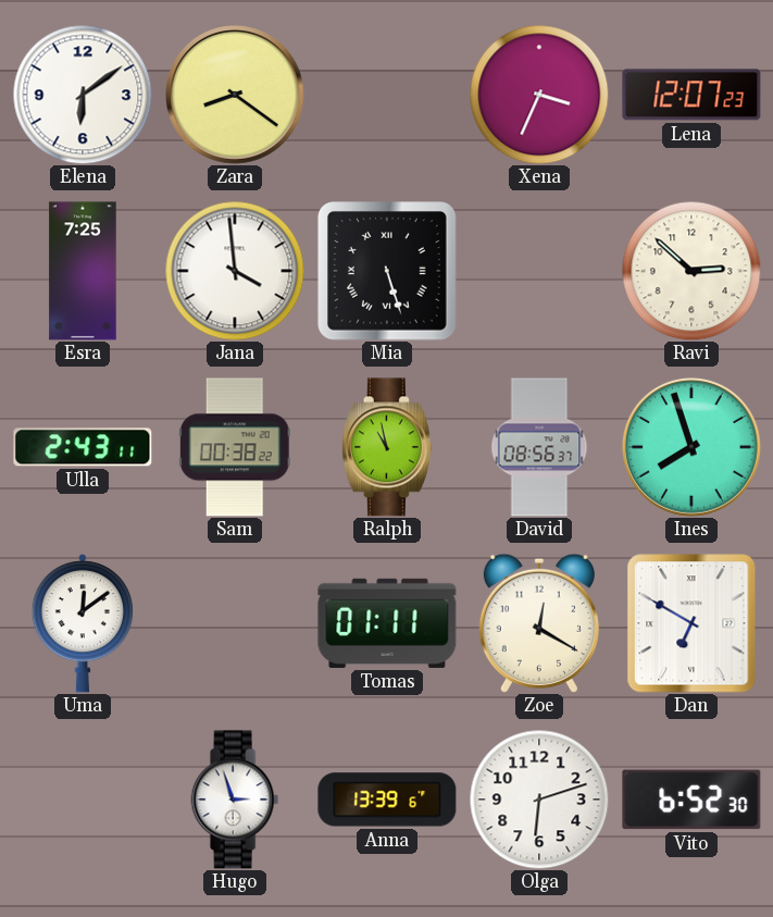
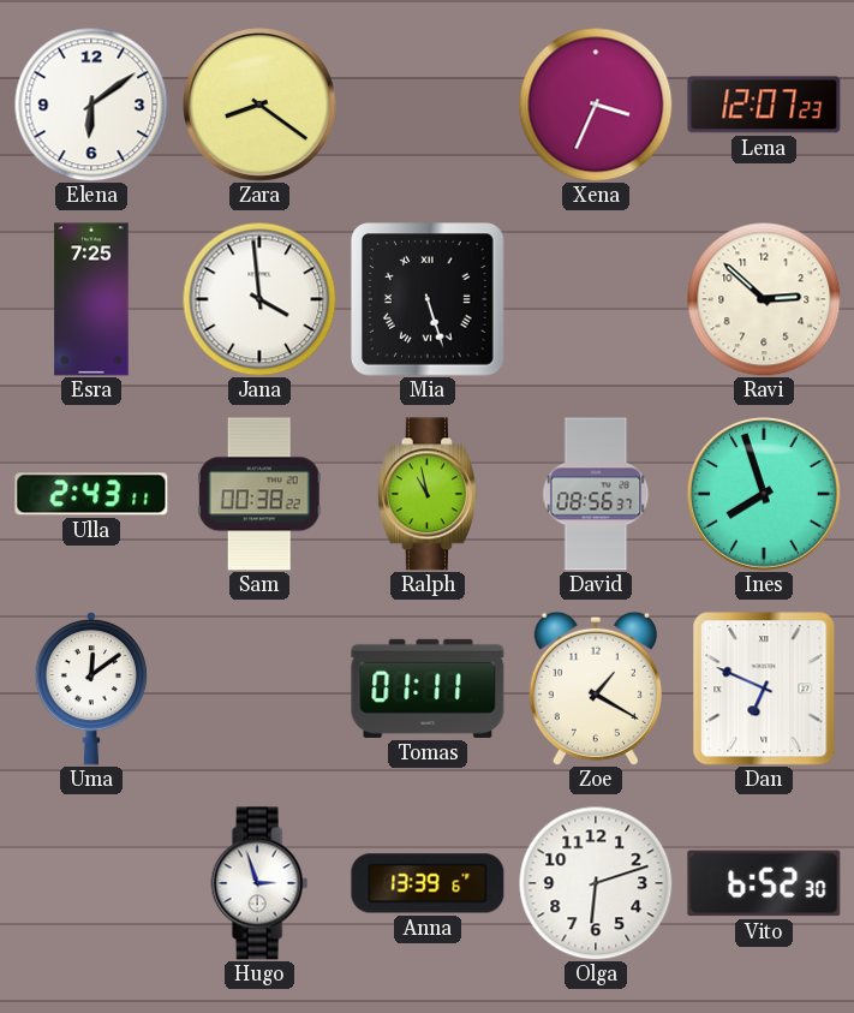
Zoe: 12:20 -> 1:20 (596, 689)
Dan: 6:50 -> 6:49 (764, 689)
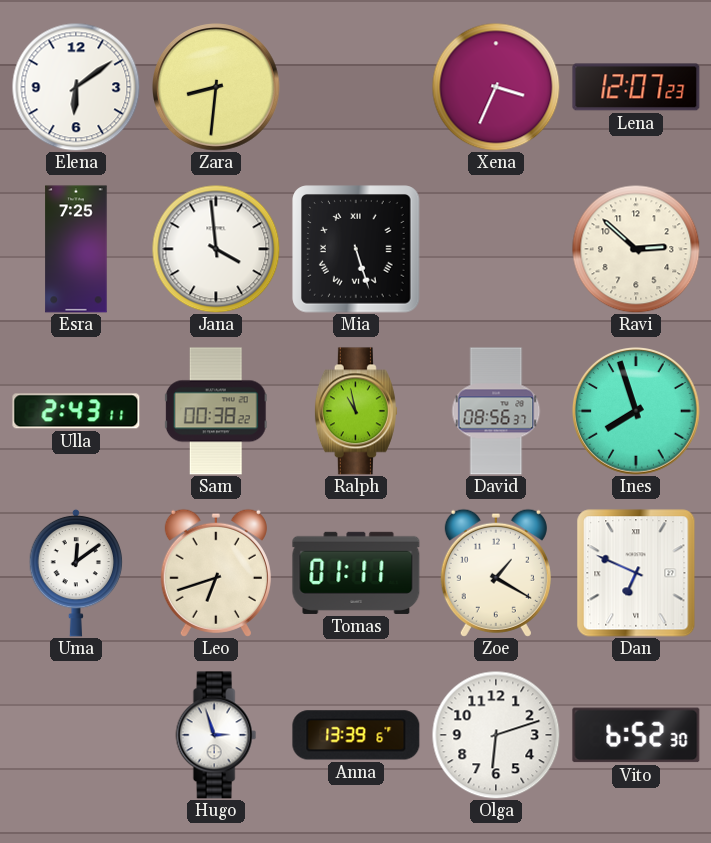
Zara: 8:21 -> 8:31 (217, 88)
Leo: none -> 6:42 (216, 573)
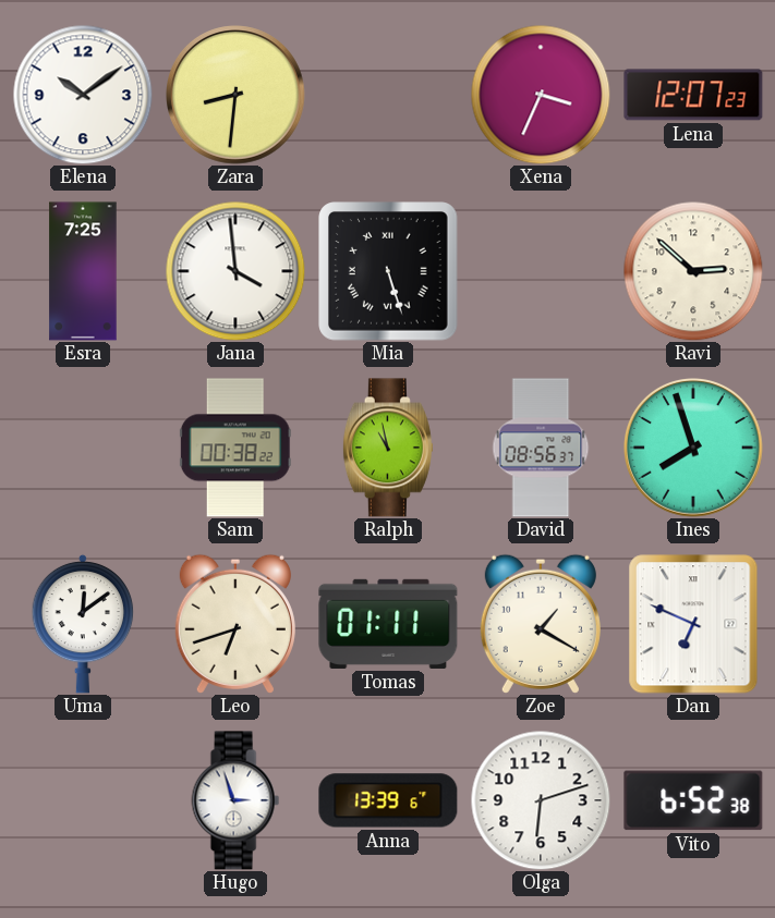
Elena: 6:09 -> 10:09 (83, 95)
Ulla: 2:43 -> none (76, 411)
Vito: 6:52:30 -> 6:52:38 (693, 800)
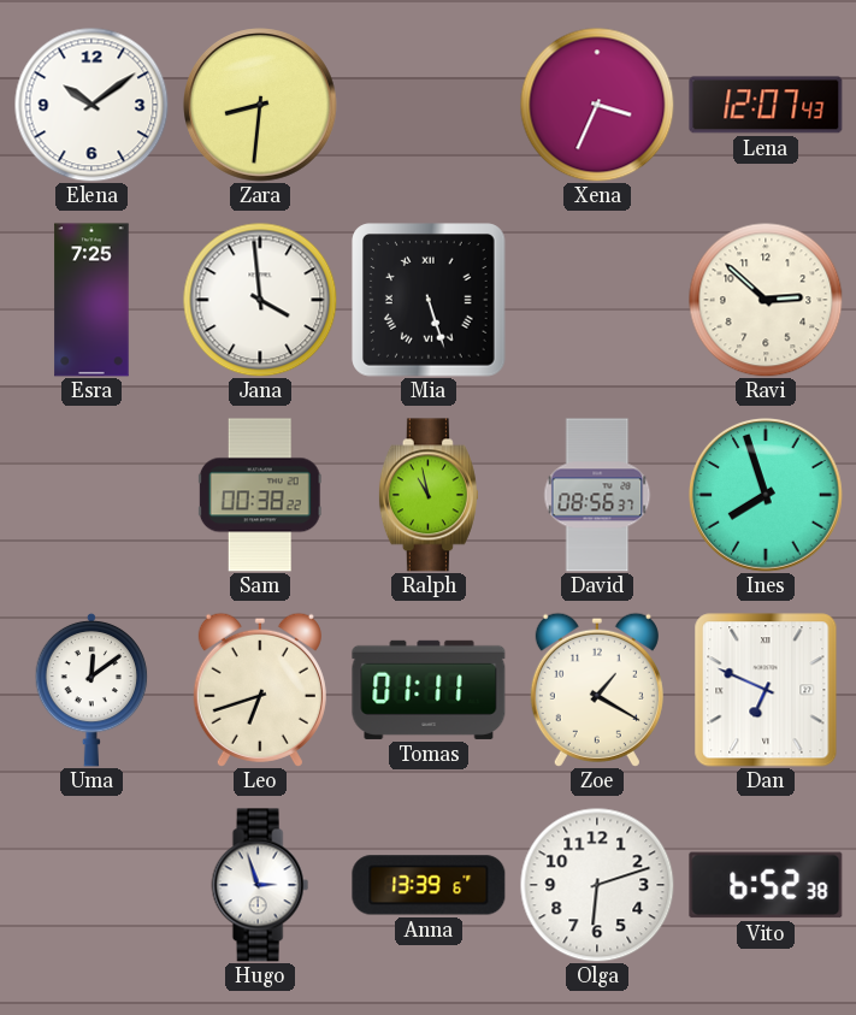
Lena: 12:07:23 -> 12:07:43 (766, 105)
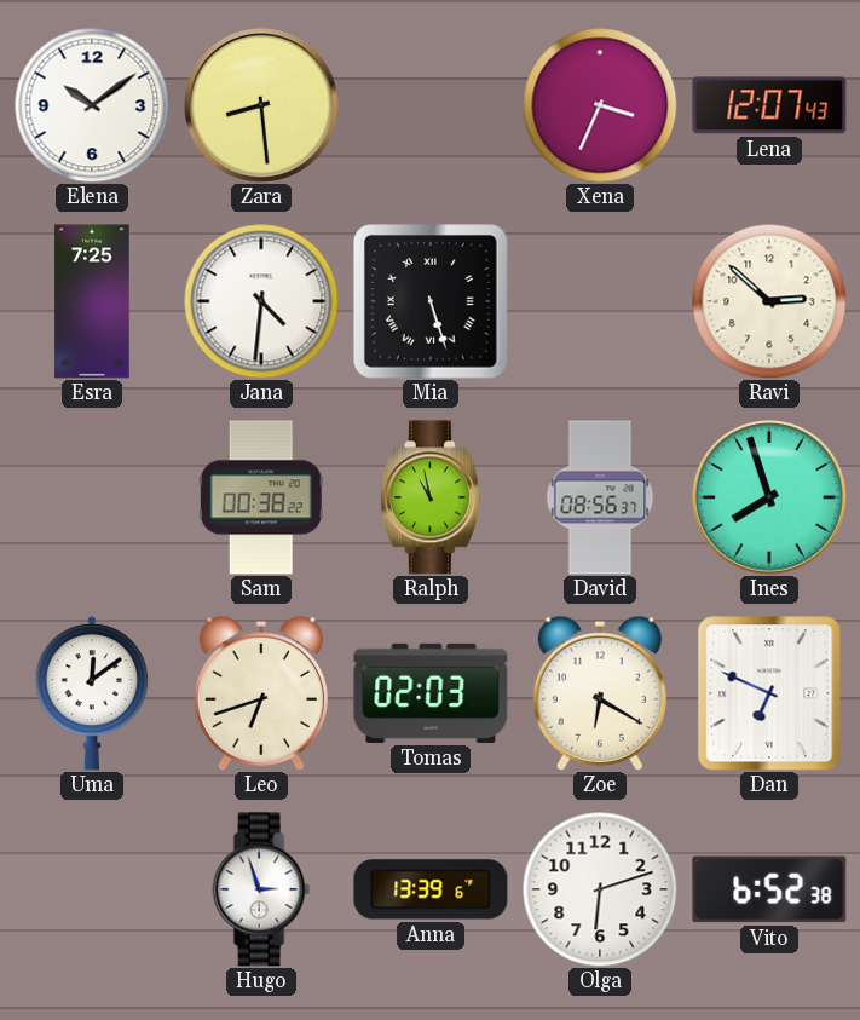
Zara: 8:31 -> 8:29 (262, 106)
Jana: 3:59 -> 4:31 (261, 301)
Tomas: 01:11 -> 02:03 (431, 693)
Zoe: 1:20 -> 6:20 (600, 693)
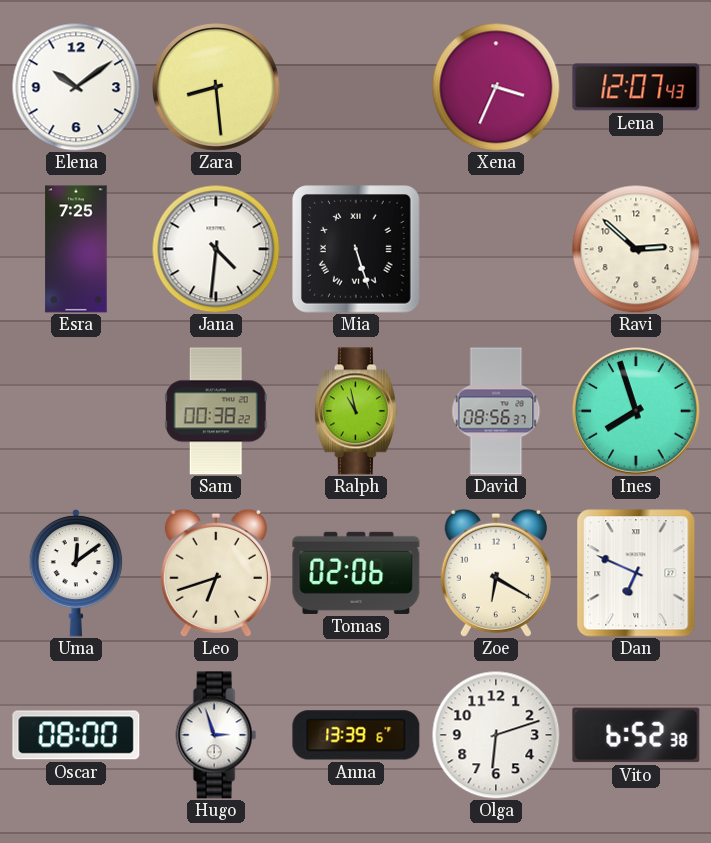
Tomas: 02:03 -> 02:06 (356, 573)
Oscar: none -> 08:00 (76, 735)
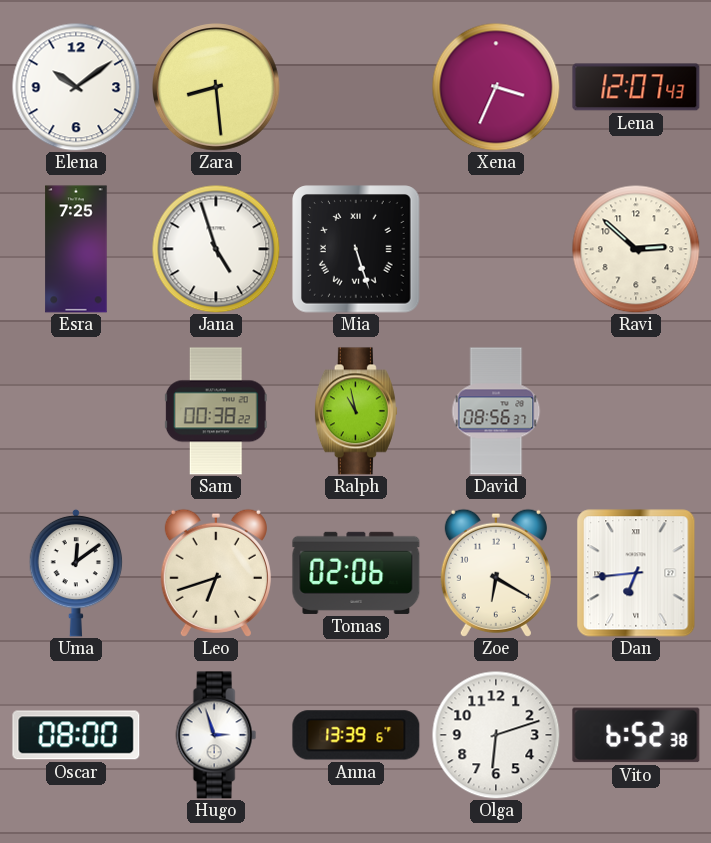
Jana: 4:31 -> 4:57 (216, 249)
Ines: 7:57 -> none (637, 412)
Dan: 6:49 -> 6:44 (636, 573)
